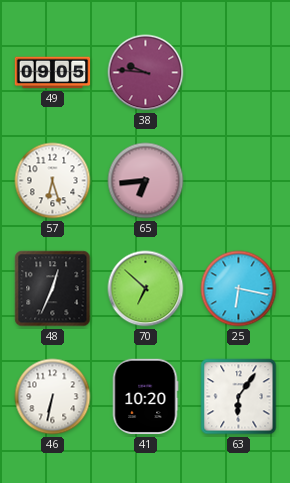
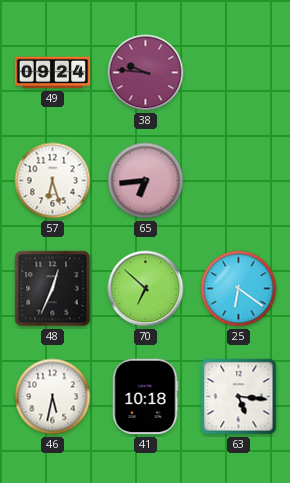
49: 09:05 -> 09:24 (53, 73)
25: 6:17 -> 6:21 (239, 289)
46: 6:32 -> 5:32 (53, 397)
41: 10:20 -> 10:18 (145, 397)
63: 6:06 -> 5:16 (239, 397)
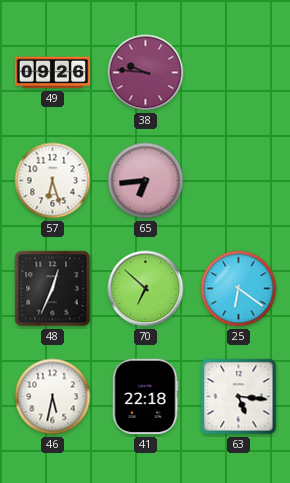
49: 09:24 -> 09:26 (53, 73)
41: 10:18 -> 22:18 (145, 397)
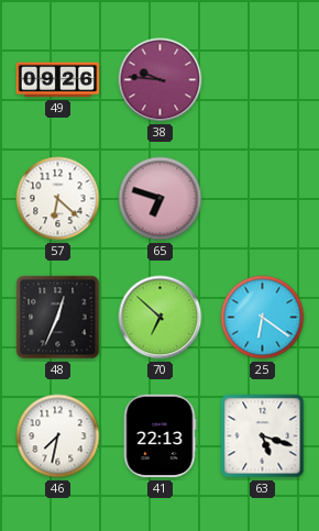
57: 6:27 -> 6:22 (58, 199)
65: 6:44 -> 6:48 (161, 199)
46: 5:32 -> 7:32 (58, 436)
41: 22:18 -> 22:13 (159, 436)
63: 5:16 -> 5:18 (263, 436)
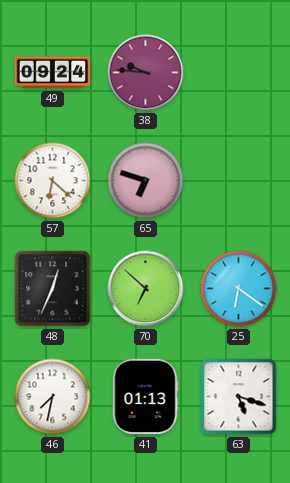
49: 09:26 -> 09:24 (53, 73)
41: 22:13 -> 01:13 (145, 397)
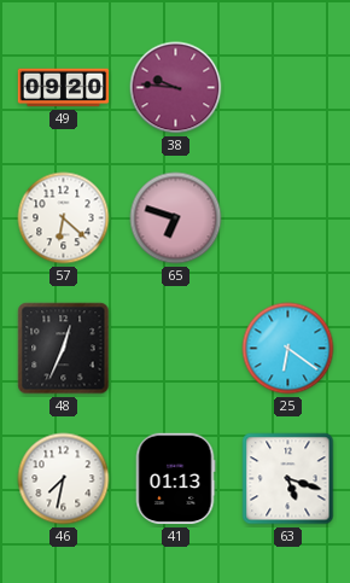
49: 09:24 -> 09:20 (64, 88)
70: 6:52 -> none (146, 289)
